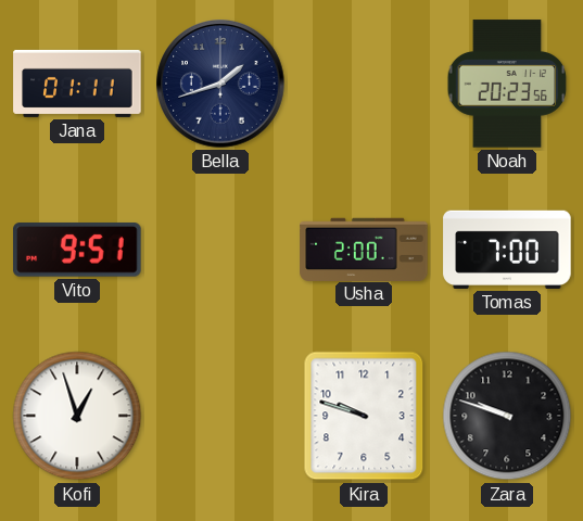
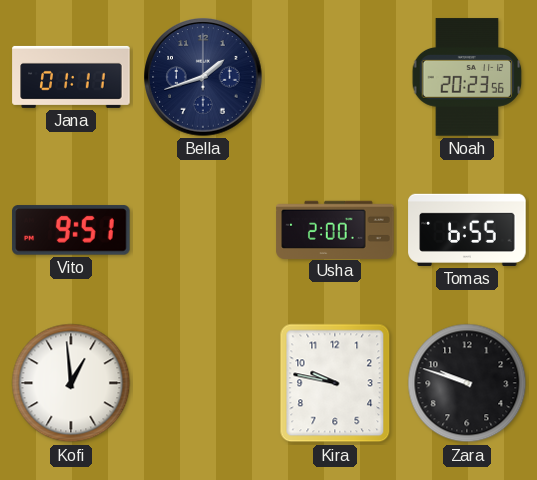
Tomas: 7:00 -> 6:55 (467, 230)
Kofi: 12:57 -> 12:59 (71, 383)
Kira: 9:48 -> 9:47 (335, 383)
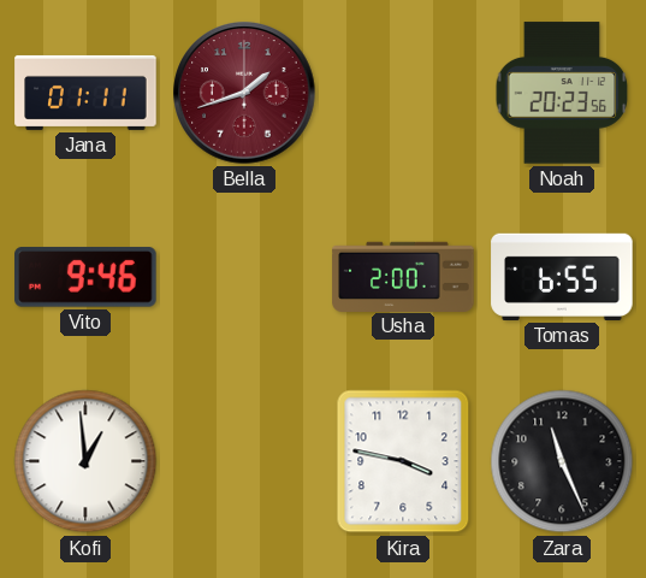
Bella dial: navy -> burgundy (244, 93)
Vito: 9:51 -> 9:46 (85, 277)
Kira: 9:47 -> 3:47 (403, 461)
Zara: 9:48 -> 11:26 (562, 461)
